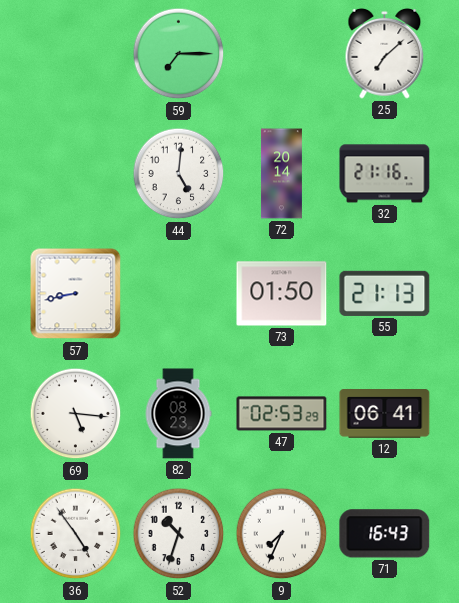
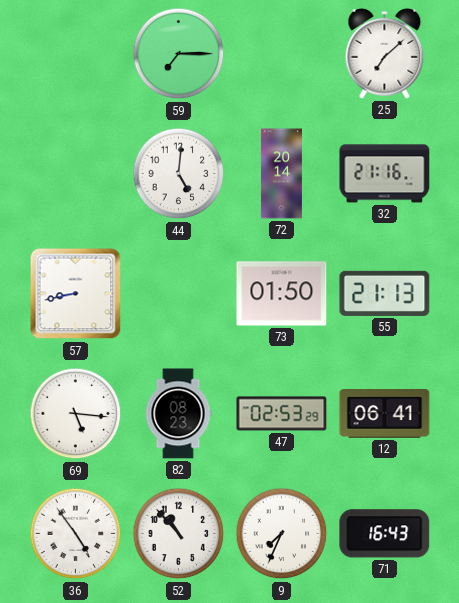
52: 10:33 -> 10:53 (179, 534)
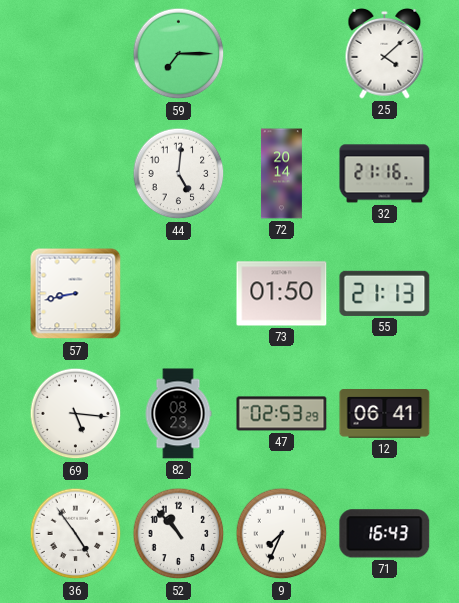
25: 7:08 -> 4:08 (385, 53)
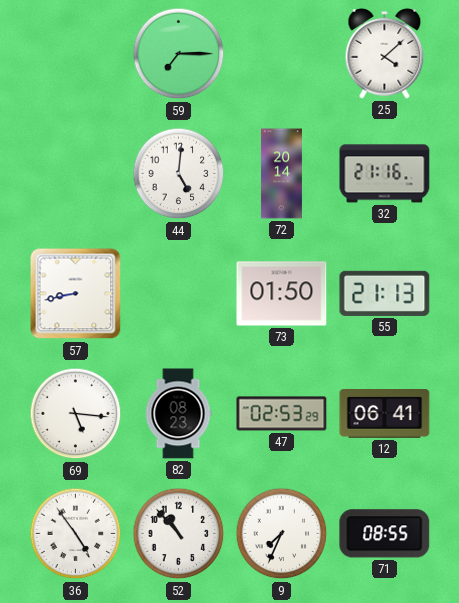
71: 16:43 -> 08:55 (385, 534)
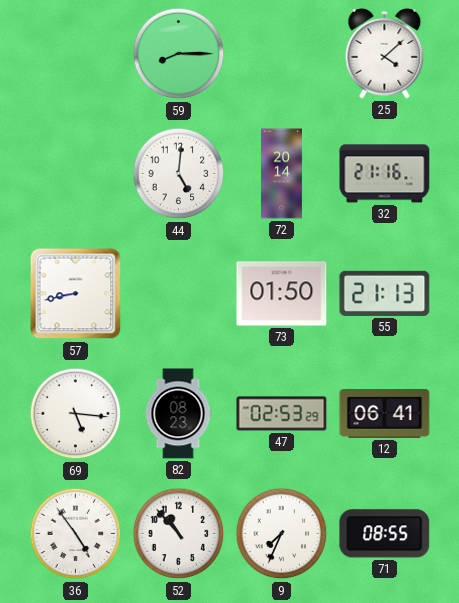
59: 7:15 -> 8:15 (179, 54)
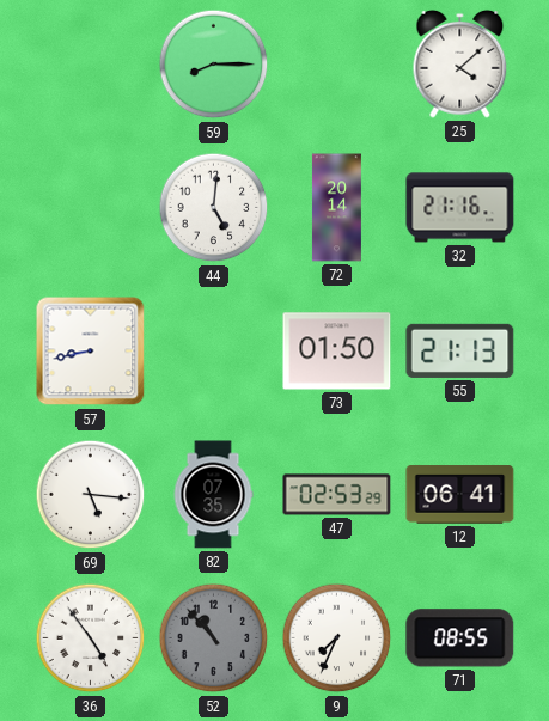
82: 08:23 -> 07:35 (213, 495)
52 dial: white -> grey (214, 638)
